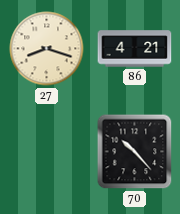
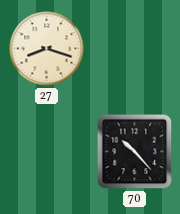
86: 4:21 -> none (135, 49)
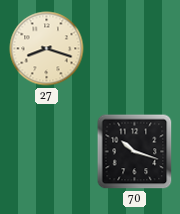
70: 10:23 -> 10:18 (135, 152)
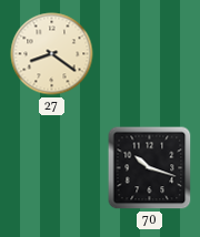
27: 8:18 -> 8:21 (52, 54)
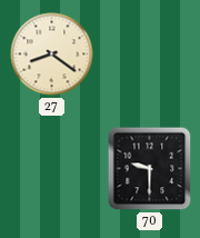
70: 10:18 -> 9:30 (150, 169)
